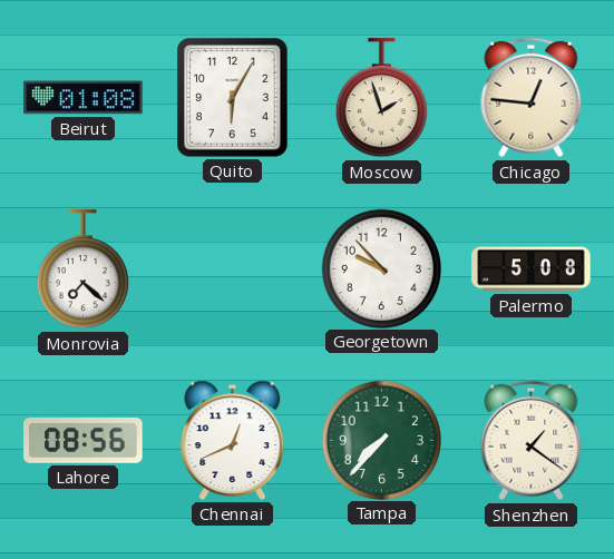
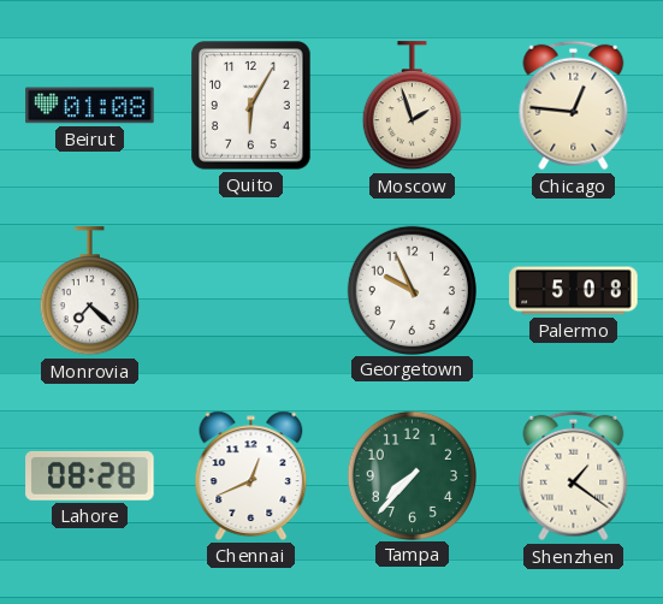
Georgetown: 9:53 -> 9:56 (412, 290)
Lahore: 08:56 -> 08:28 (90, 475)
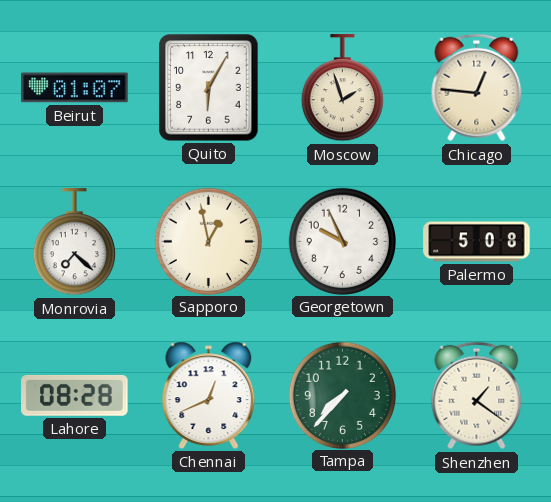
Beirut: 01:08 -> 01:07 (75, 88)
Sapporo: none -> 12:58 (208, 241)
